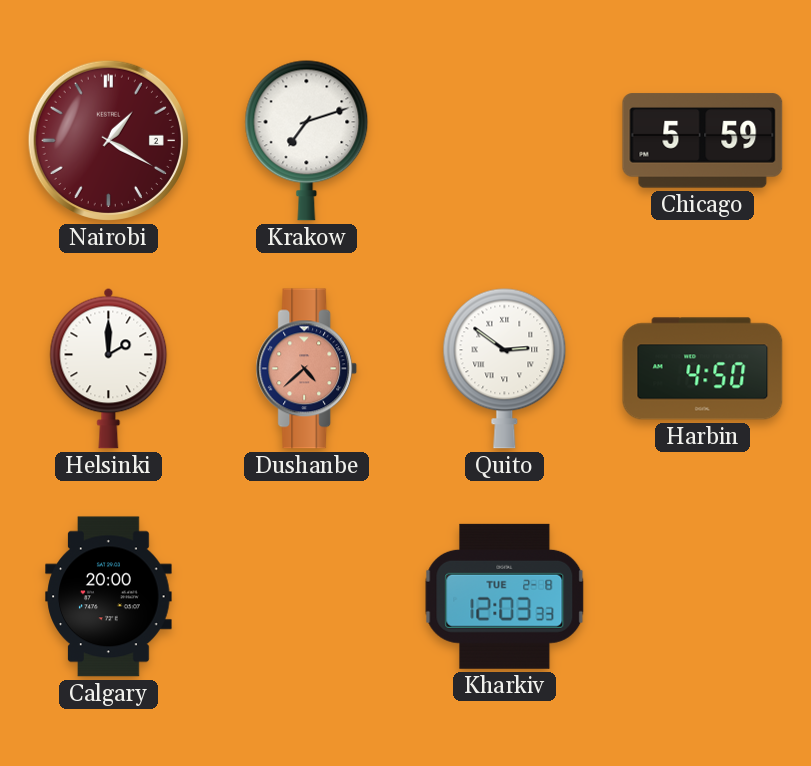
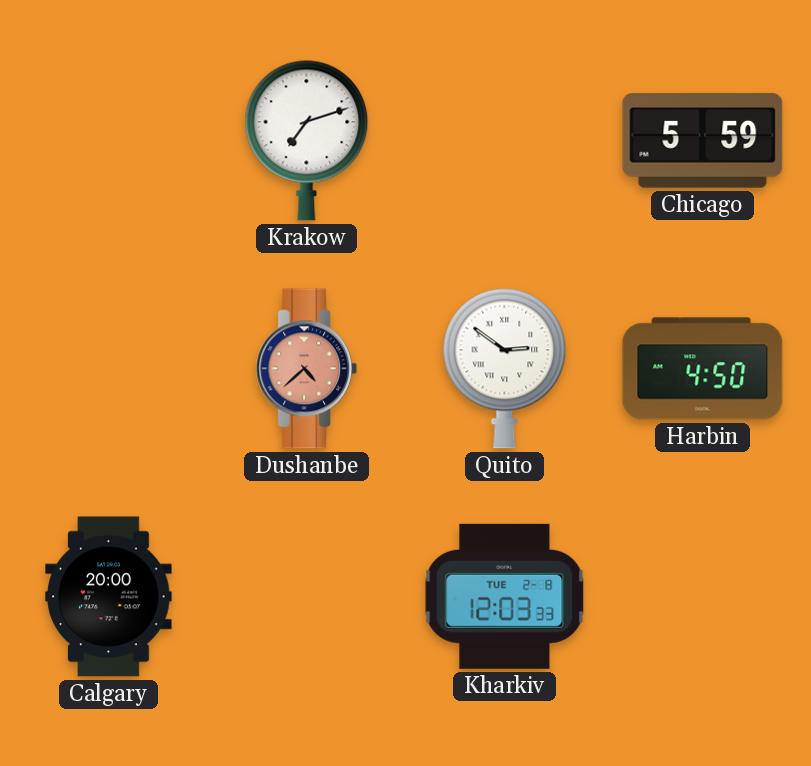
Nairobi: 1:20 -> none (108, 140)
Helsinki: 2:00 -> none (109, 368)
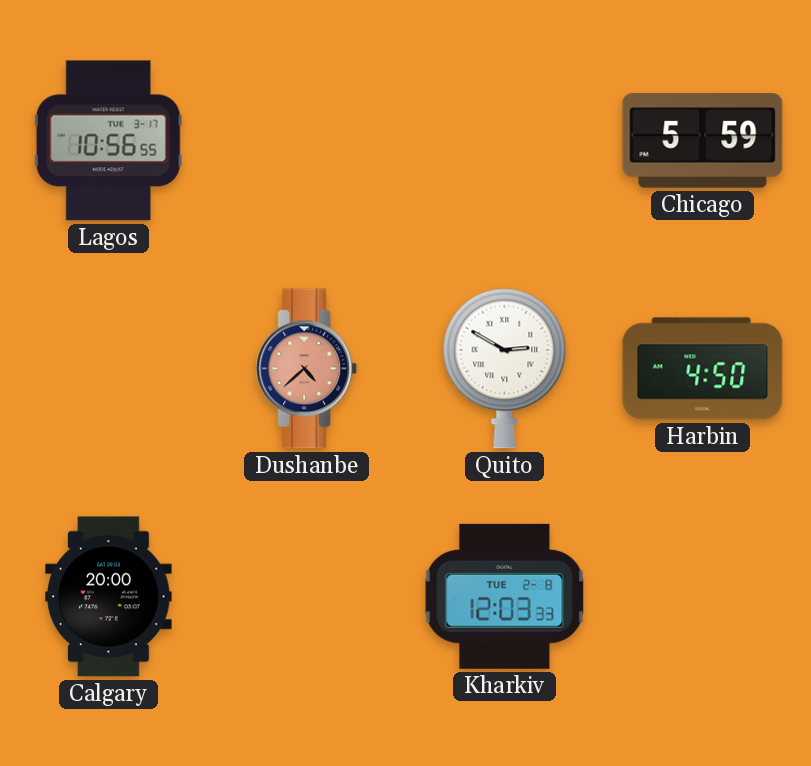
Lagos: none -> 10:56 (108, 141)
Krakow: 7:12 -> none (307, 140)
Quito: 2:51 -> 2:50 (505, 368)
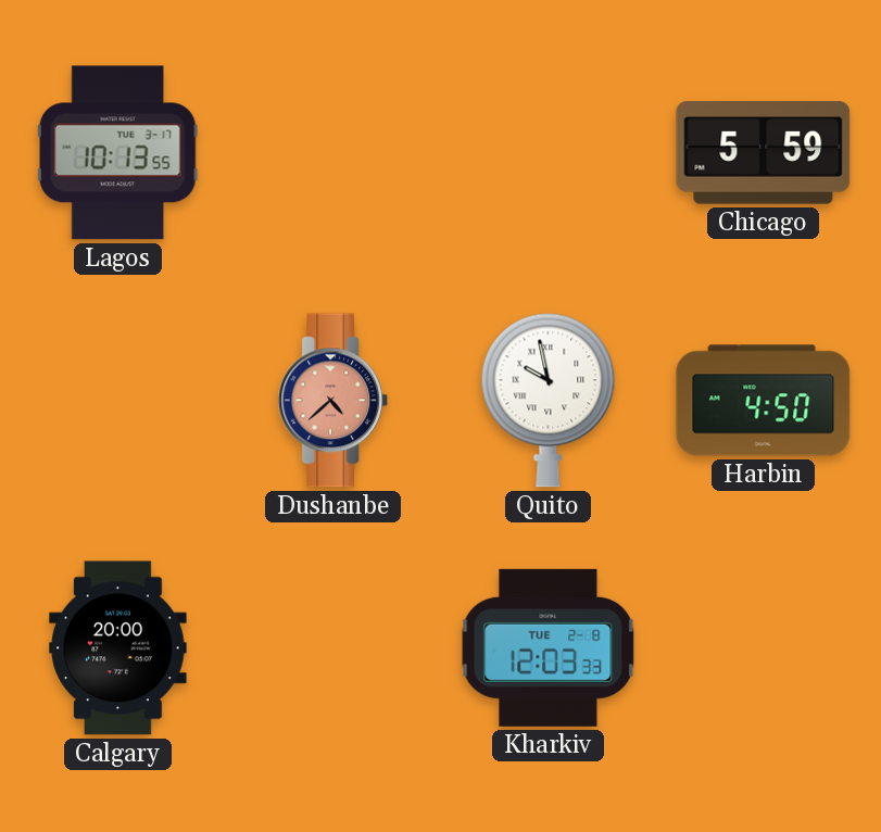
Lagos: 10:56 -> 10:13 (117, 153)
Quito: 2:50 -> 9:58 (549, 400)
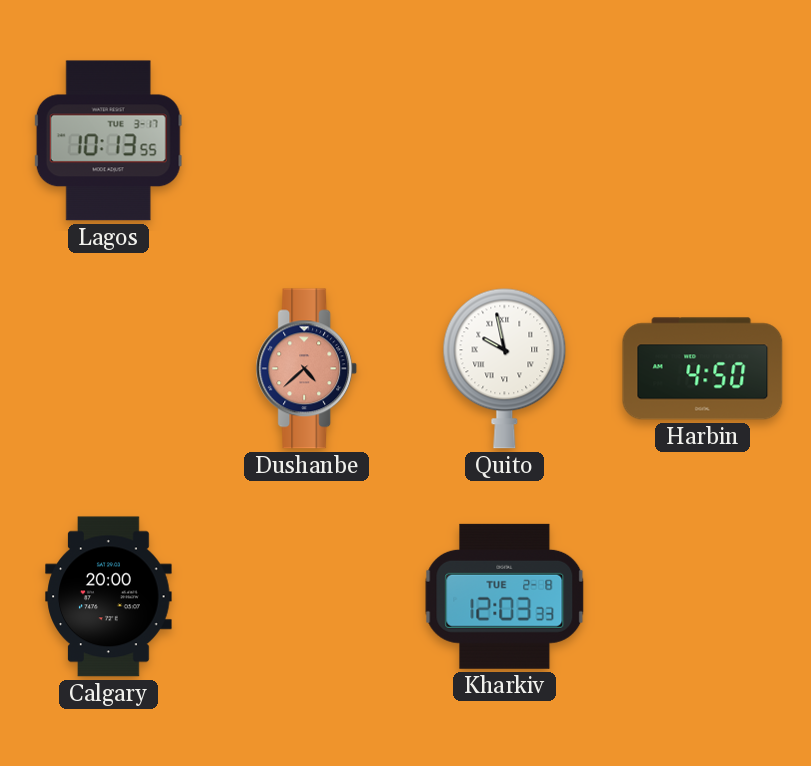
Chicago: 5:59 -> none (764, 153)
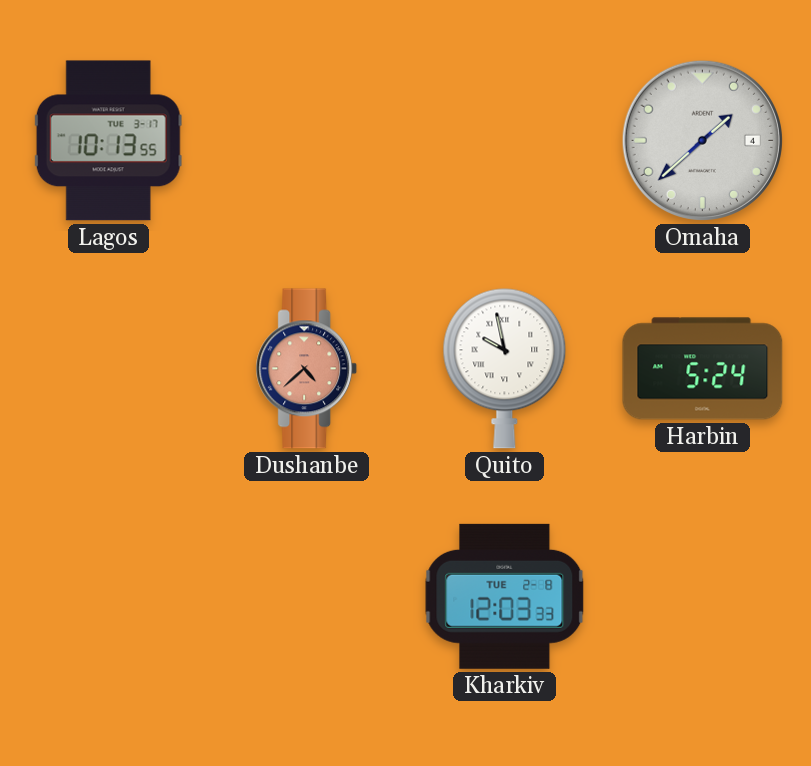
Omaha: none -> 1:38 (702, 140)
Harbin: 4:50 -> 5:24 (703, 369)
Calgary: 20:00 -> none (109, 597)
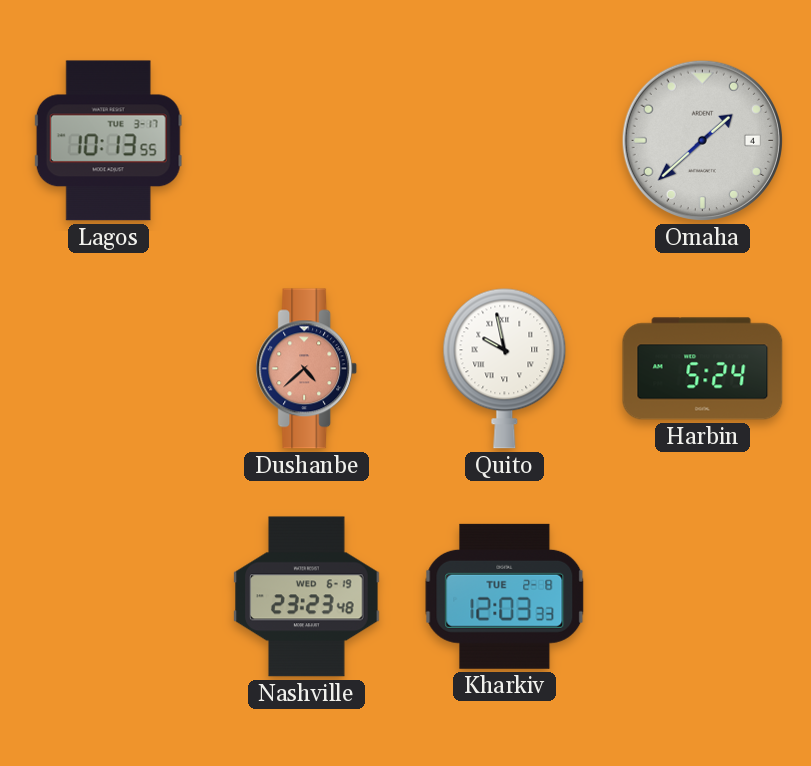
Nashville: none -> 23:23 (307, 597)
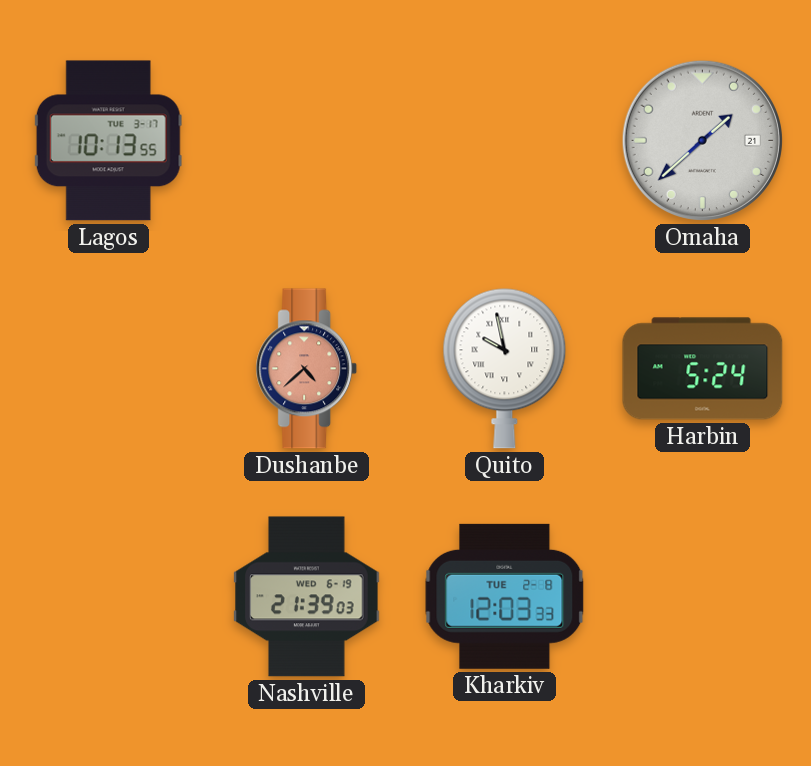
Omaha date: 4 -> 21 (702, 140)
Nashville: 23:23 -> 21:39 (307, 597)
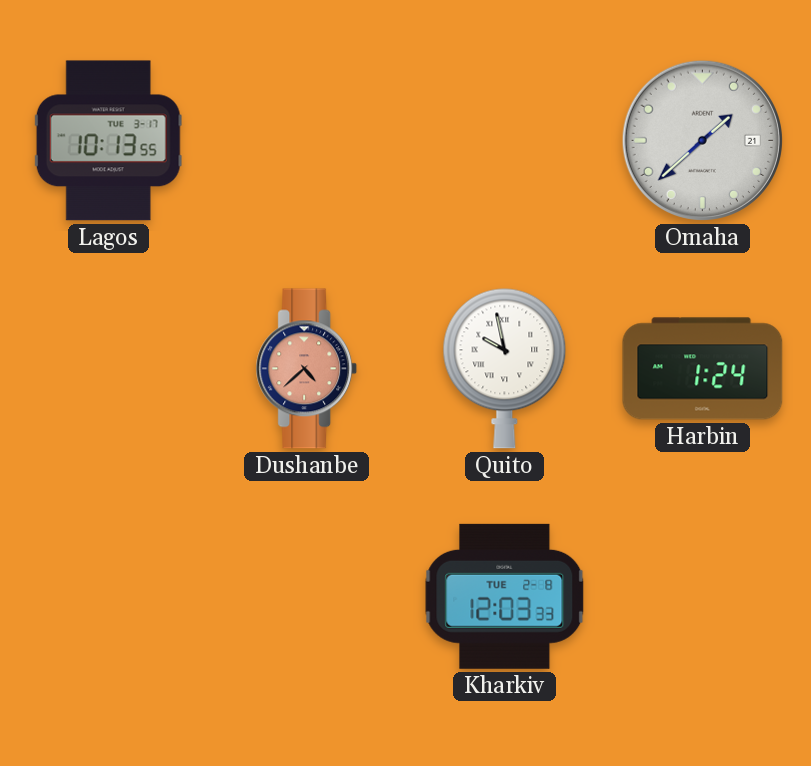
Harbin: 5:24 -> 1:24 (703, 369)
Nashville: 21:39 -> none (307, 597)
